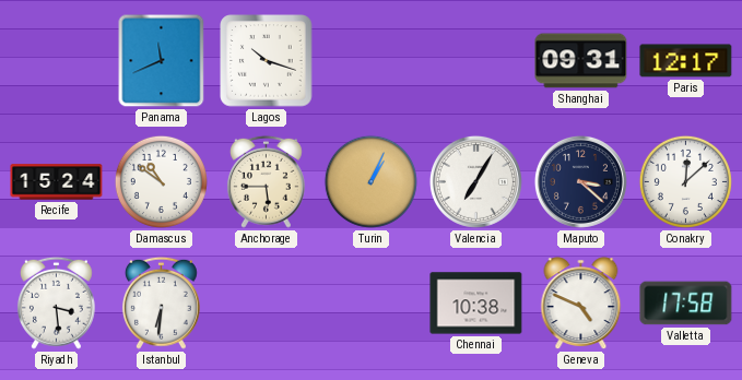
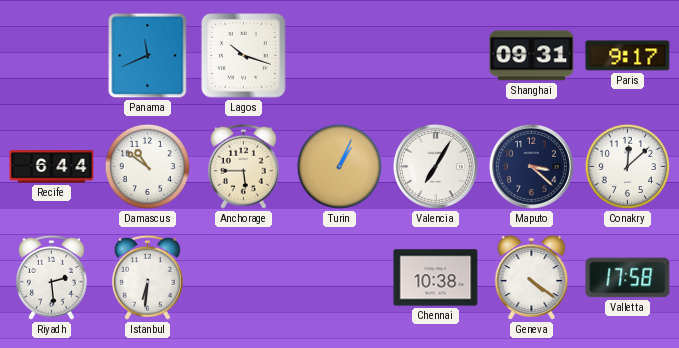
Paris: 12:17 -> 9:17 (628, 56)
Recife: 15:24 -> 6:44 (52, 167)
Riyadh: 3:29 -> 2:29 (51, 277)
Geneva: 4:49 -> 4:21 (532, 278)
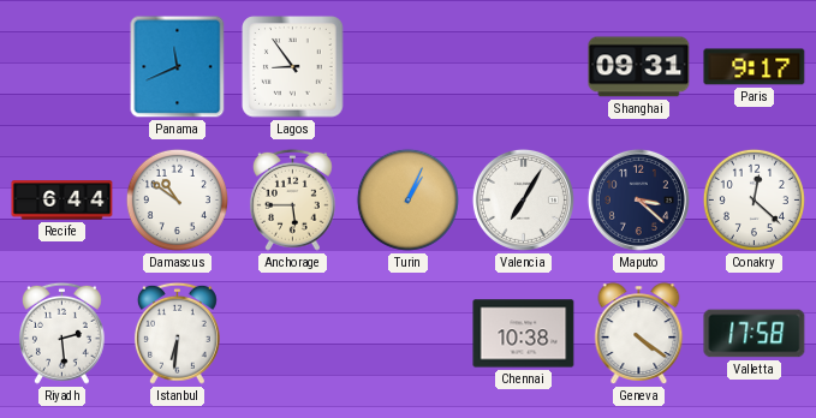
Lagos: 10:18 -> 8:54 (293, 67)
Conakry: 12:08 -> 12:22 (754, 199)
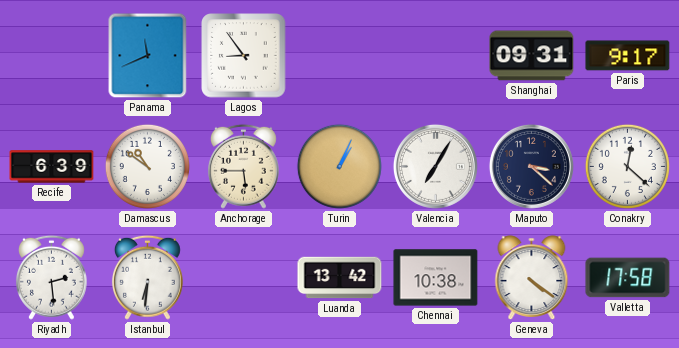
Recife: 6:44 -> 6:39 (52, 167)
Luanda: none -> 13:42 (340, 278)
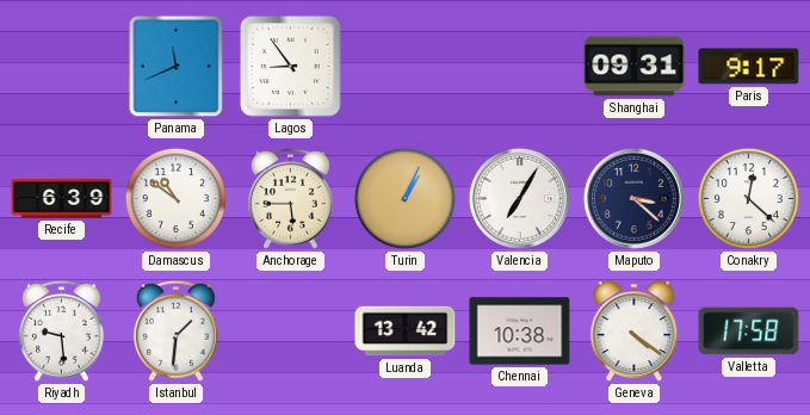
Riyadh: 2:29 -> 9:29 (61, 330)
Istanbul: 6:31 -> 1:31 (175, 330)
